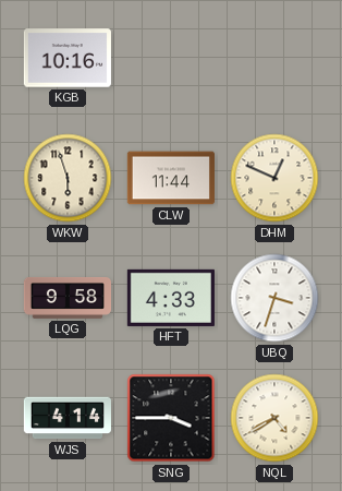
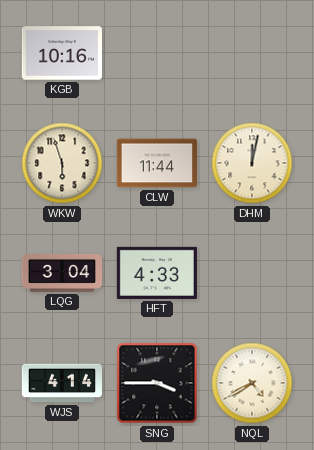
DHM: 12:49 -> 12:02 (252, 163)
LQG: 9:58 -> 3:04 (61, 273)
UBQ: 3:33 -> none (274, 298)
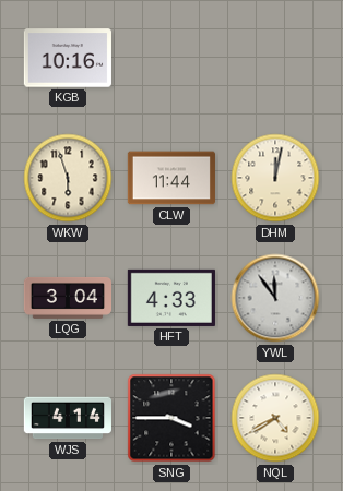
YWL: none -> 11:54 (275, 298)
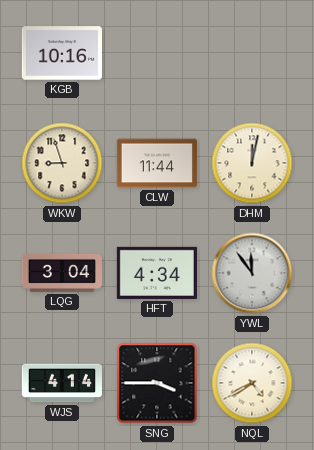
WKW: 5:57 -> 8:57 (62, 163)
HFT: 4:33 -> 4:34 (157, 273)
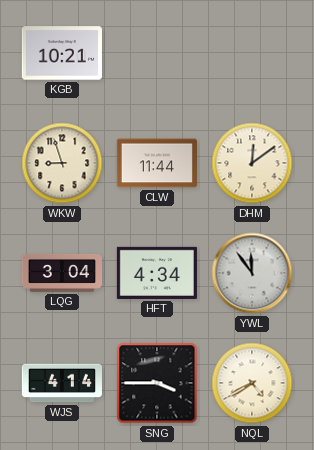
KGB: 10:16 -> 10:21 (62, 53)
DHM: 12:02 -> 12:09 (252, 163)
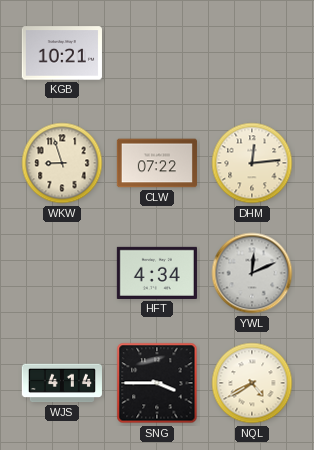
CLW: 11:44 -> 07:22 (157, 163)
DHM: 12:09 -> 12:14 (252, 163)
LQG: 3:04 -> none (61, 273)
YWL: 11:54 -> 12:11 (252, 273)
